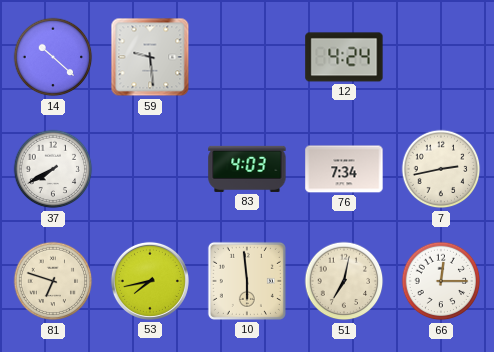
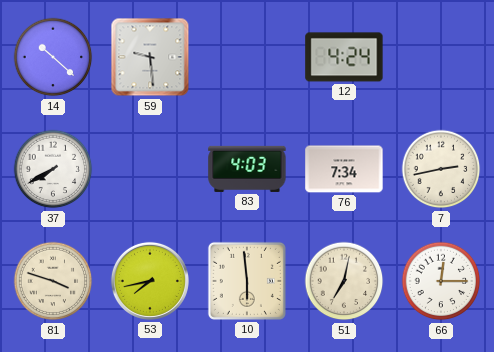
81: 6:48 -> 3:48 (53, 281)
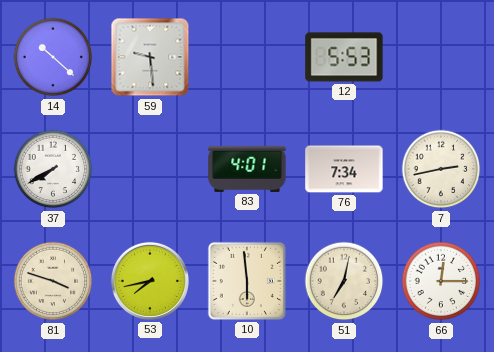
12: 4:24 -> 5:53 (344, 57)
83: 4:03 -> 4:01 (247, 169)
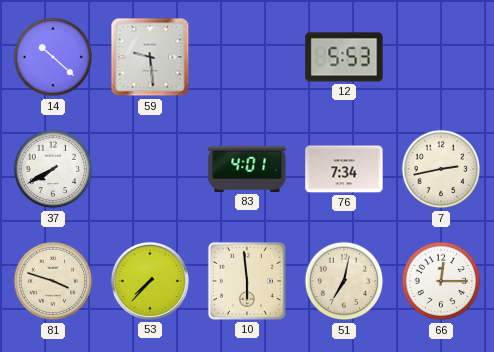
53: 7:43 -> 7:37 (150, 281)
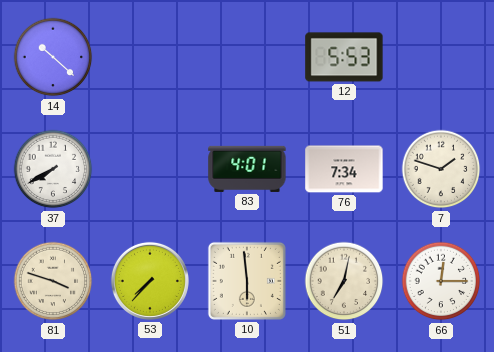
59: 9:29 -> none (150, 57)
7: 2:43 -> 1:48 (441, 169)
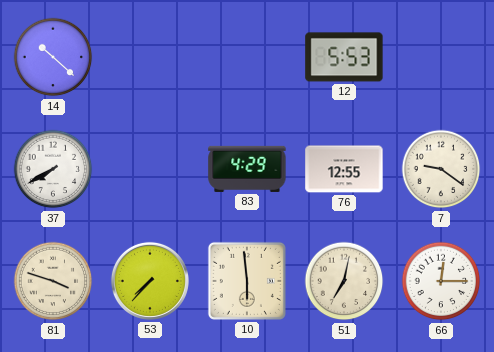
83: 4:01 -> 4:29 (247, 169)
76: 7:34 -> 12:55 (344, 169)
7: 1:48 -> 9:21 (441, 169)
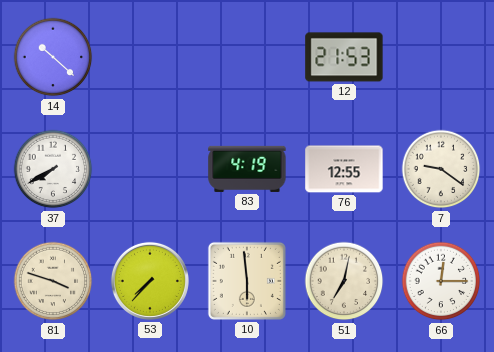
12: 5:53 -> 21:53 (344, 57)
83: 4:29 -> 4:19 (247, 169)
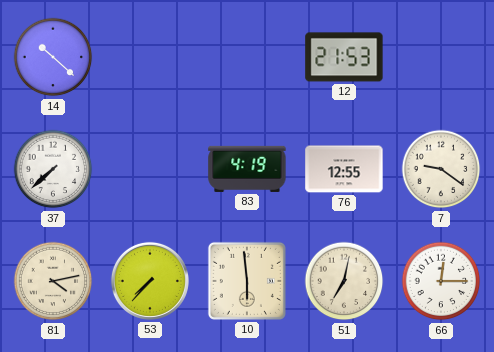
37: 7:40 -> 7:38 (53, 169)
81: 3:48 -> 4:13 (53, 281)
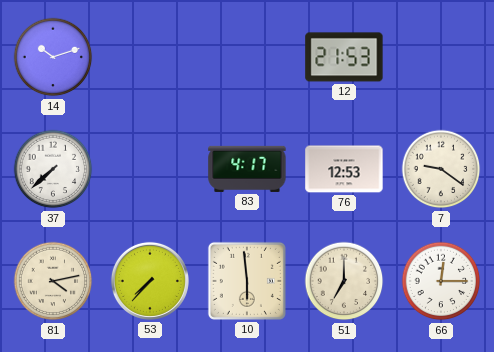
14: 10:22 -> 10:12 (53, 57)
83: 4:19 -> 4:17 (247, 169)
76: 12:55 -> 12:53 (344, 169)
51: 7:02 -> 7:00 (344, 281)
